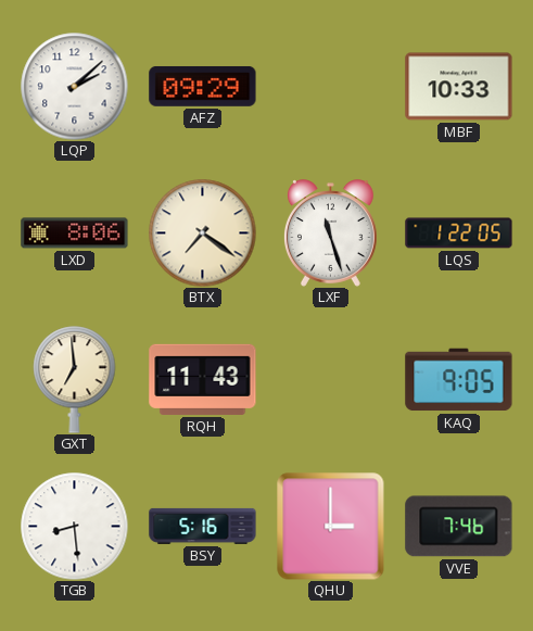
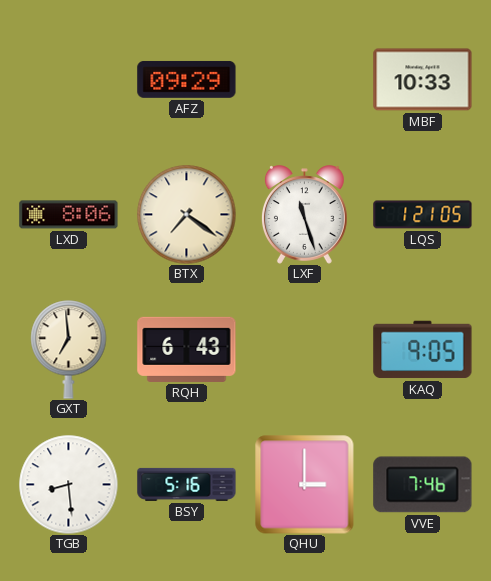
LQP: 2:08 -> none (75, 87)
LQS: 1:22 -> 1:21 (423, 215)
RQH: 11:43 -> 6:43 (187, 349)
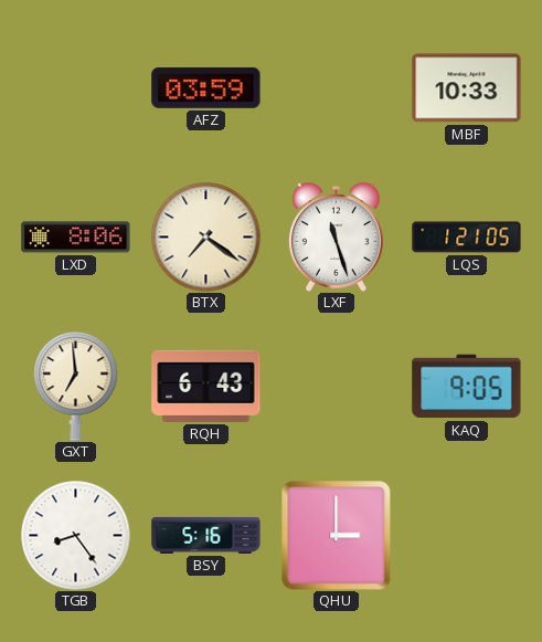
AFZ: 09:29 -> 03:59 (206, 87)
TGB: 8:29 -> 8:24 (76, 536)
VVE: 7:46 -> none (423, 485)
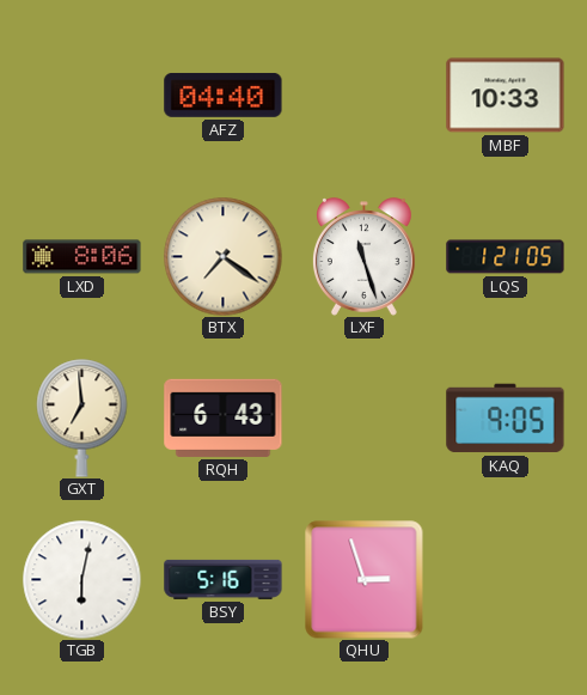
AFZ: 03:59 -> 04:40 (224, 95)
TGB: 8:24 -> 6:02 (82, 580)
QHU: 3:00 -> 2:57 (363, 579)
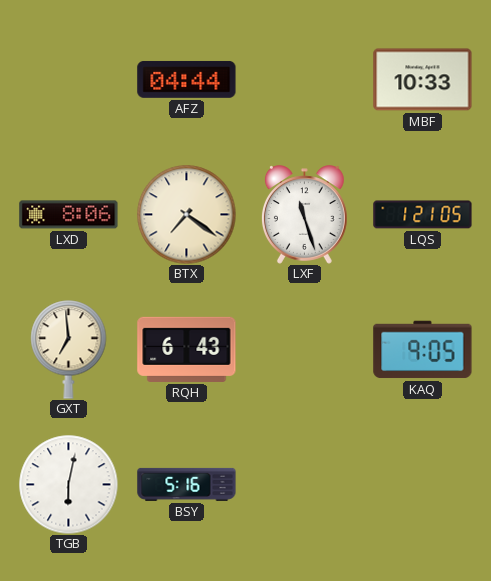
AFZ: 04:40 -> 04:44 (187, 79)
QHU: 2:57 -> none (363, 579)
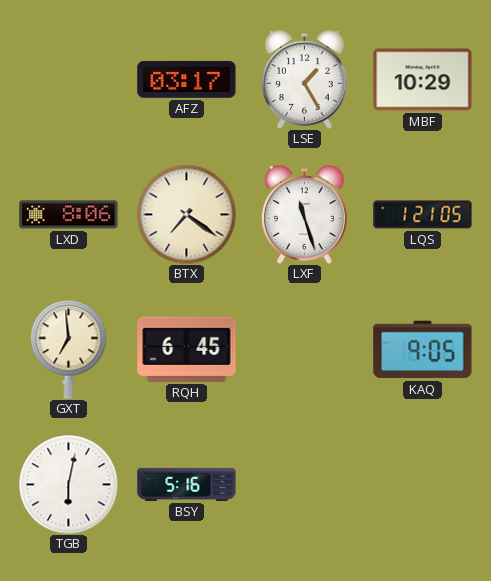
AFZ: 04:44 -> 03:17 (187, 79)
LSE: none -> 1:25 (304, 80)
MBF: 10:33 -> 10:29 (423, 80)
RQH: 6:43 -> 6:45 (187, 349)
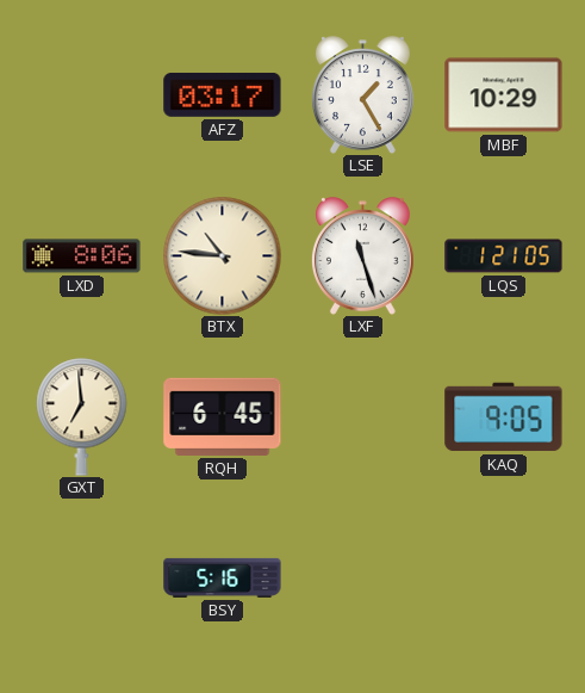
BTX: 7:21 -> 10:46 (223, 256)
TGB: 6:02 -> none (69, 485)
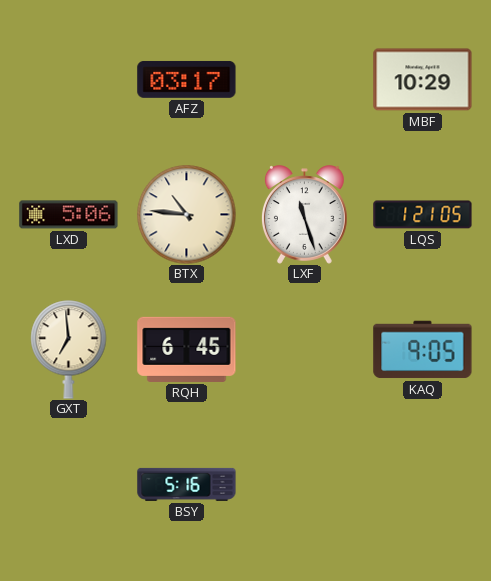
LSE: 1:25 -> none (362, 95)
LXD: 8:06 -> 5:06 (69, 215)
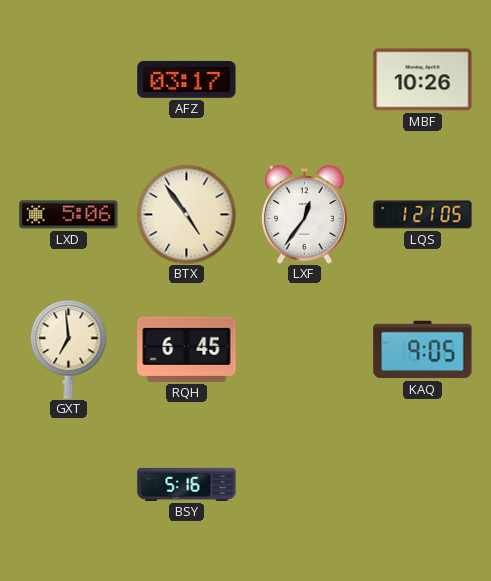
MBF: 10:29 -> 10:26 (423, 80)
BTX: 10:46 -> 4:54 (187, 215)
LXF: 11:27 -> 12:36 (304, 215)
